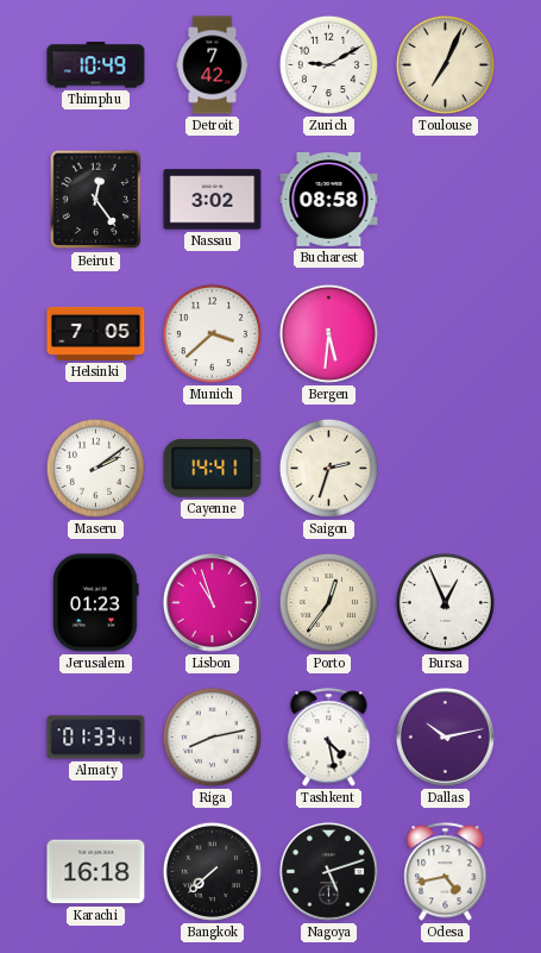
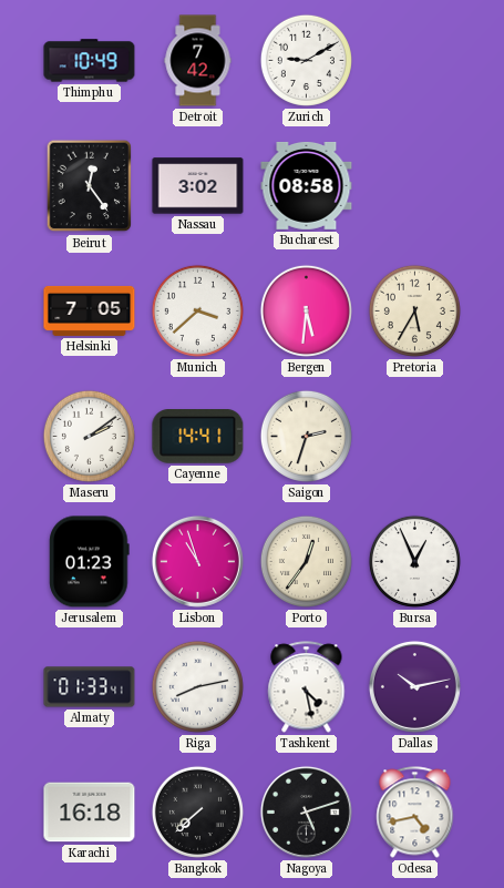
Toulouse: 7:04 -> none (445, 64)
Pretoria: none -> 5:35 (414, 310)
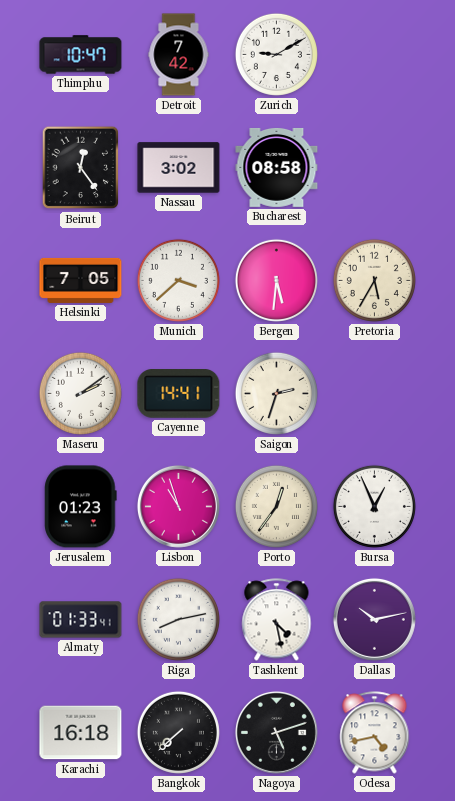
Thimphu: 10:49 -> 10:47 (81, 55)
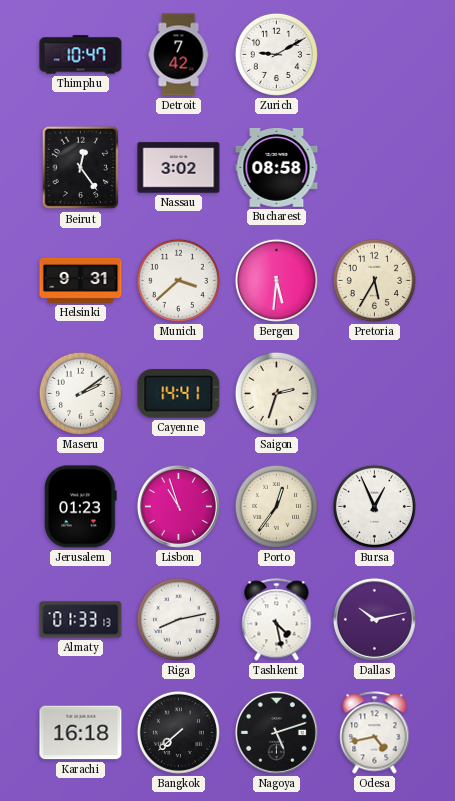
Helsinki: 7:05 -> 9:31 (81, 280)
Almaty: 01:33:41 -> 01:33:13 (81, 620)
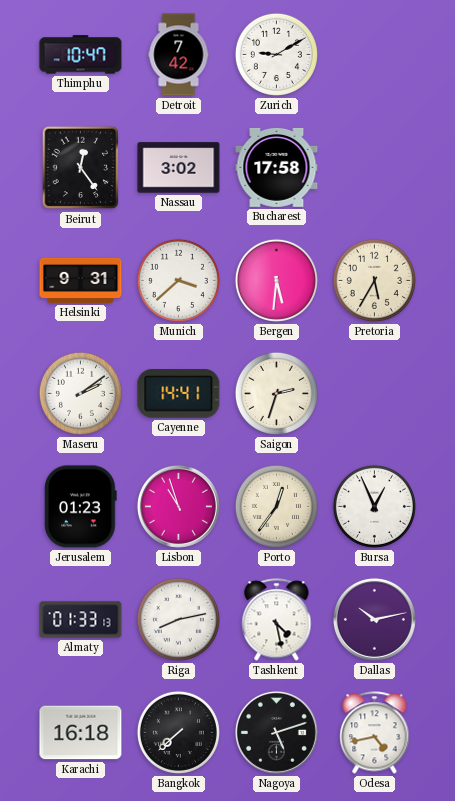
Bucharest: 08:58 -> 17:58 (277, 167)
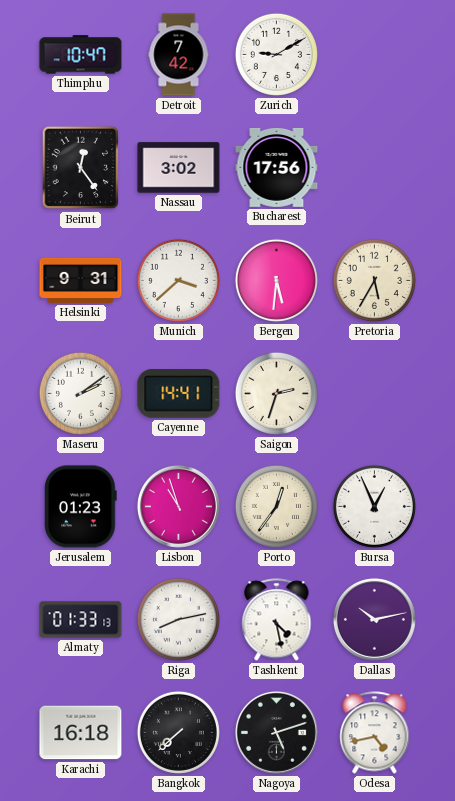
Bucharest: 17:58 -> 17:56 (277, 167)
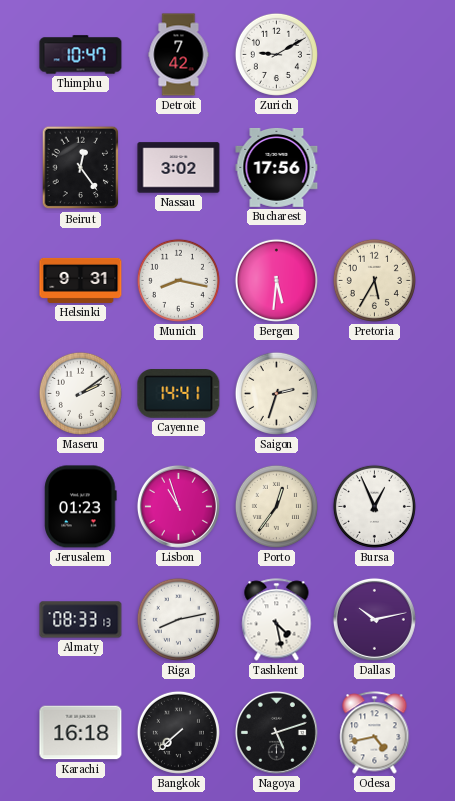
Munich: 3:38 -> 8:17 (178, 280)
Almaty: 01:33 -> 08:33 (81, 620)
